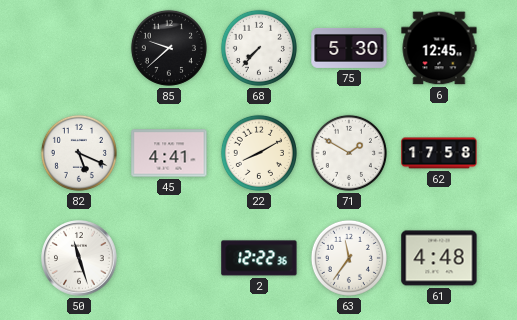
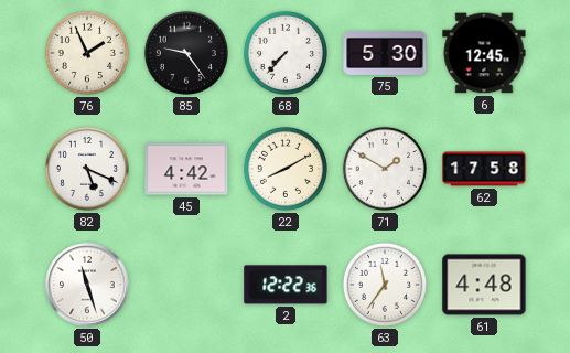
76: none -> 1:56 (87, 53)
85: 9:38 -> 9:24 (186, 53)
45: 4:41 -> 4:42 (186, 169)
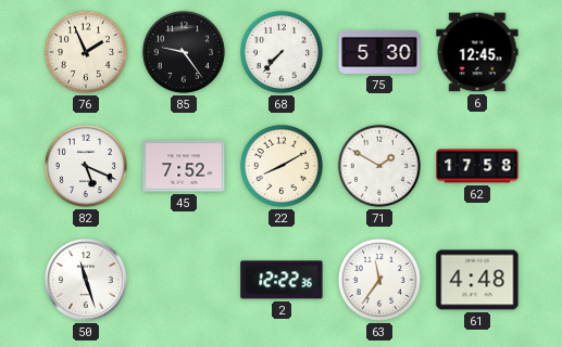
45: 4:42 -> 7:52 (184, 166)
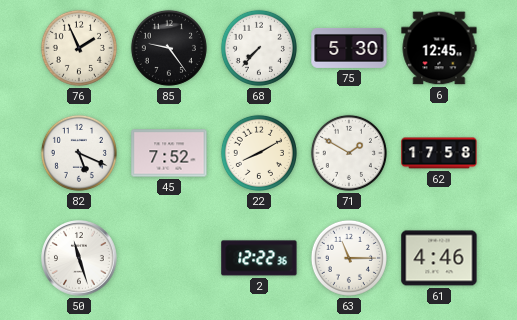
63: 11:36 -> 11:15 (349, 258)
61: 4:48 -> 4:46 (439, 258)
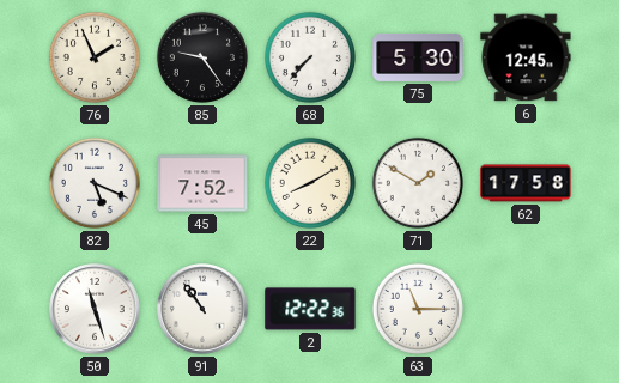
91: none -> 10:54 (202, 309)
61: 4:46 -> none (439, 258)
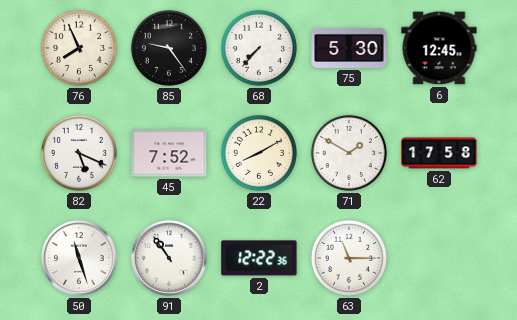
76: 1:56 -> 7:56 (79, 48)
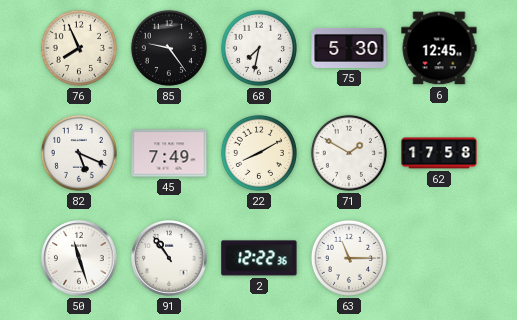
68: 7:37 -> 7:32 (259, 48)
45: 7:52 -> 7:49 (169, 153)
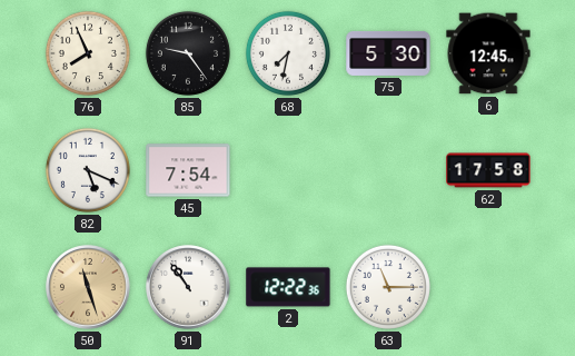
45: 7:49 -> 7:54 (188, 170)
22: 8:10 -> none (259, 153)
71: 1:50 -> none (349, 153)
50 dial: white -> champagne (88, 287)
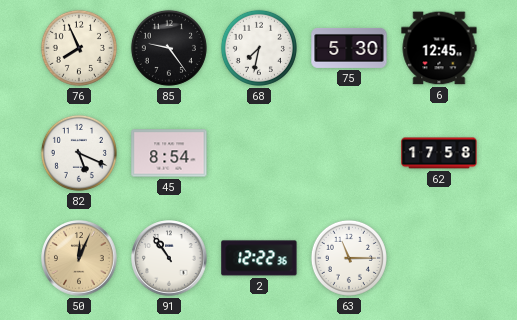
45: 7:54 -> 8:54 (169, 153)
50: 11:27 -> 12:04 (79, 258)
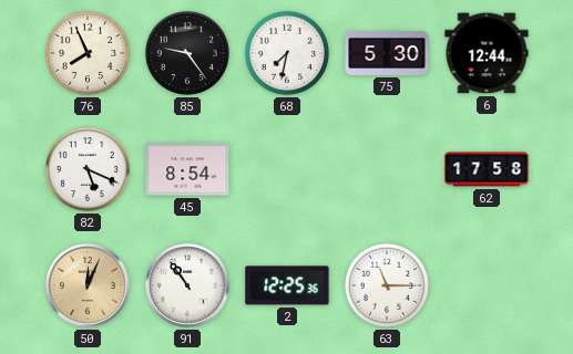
6: 12:45 -> 12:44 (487, 53)
2: 12:22 -> 12:25 (287, 285)
